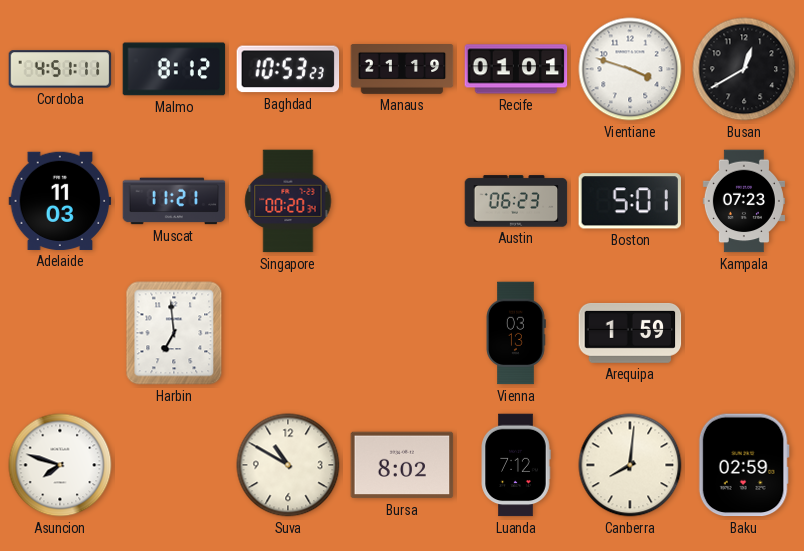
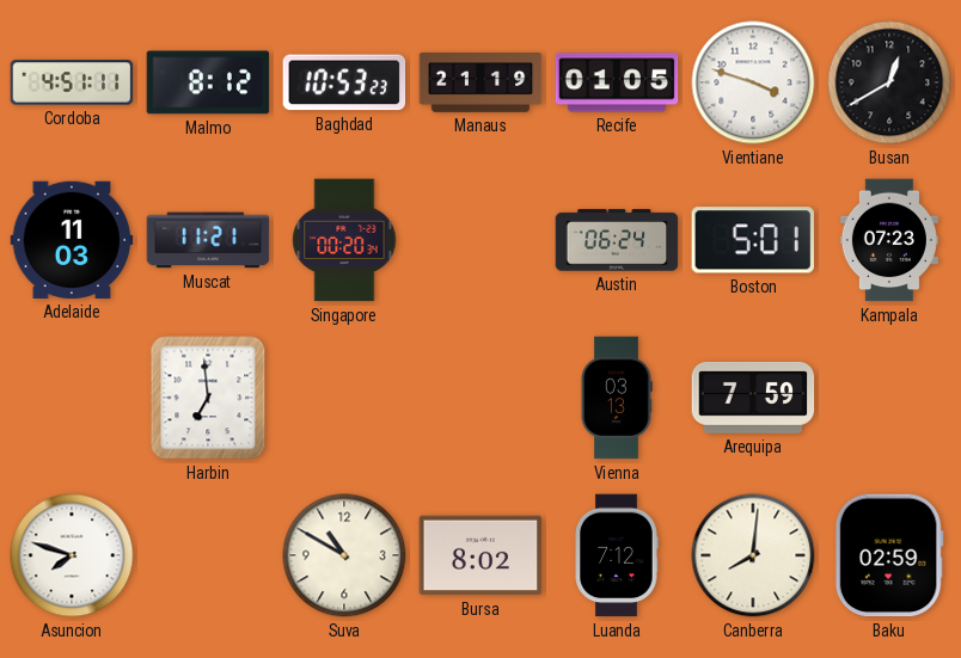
Recife: 01:01 -> 01:05 (617, 82)
Austin: 06:23 -> 06:24 (617, 240)
Arequipa: 1:59 -> 7:59 (753, 398)
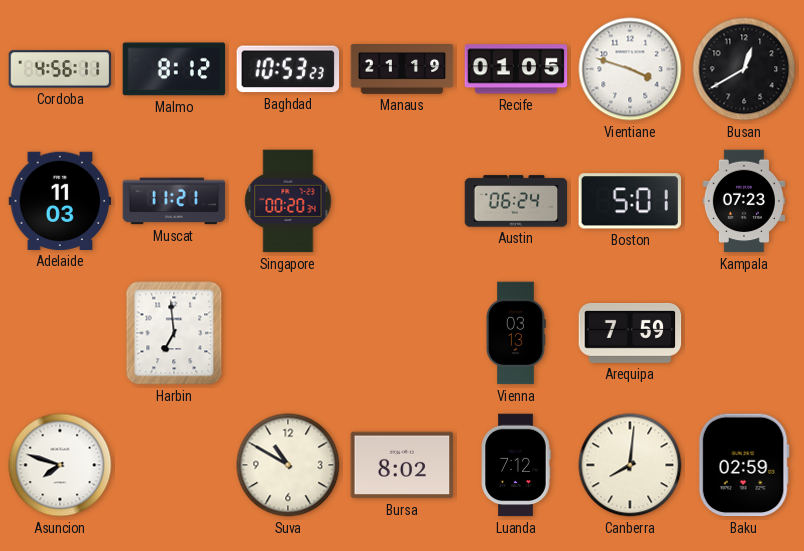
Cordoba: 4:51 -> 4:56 (60, 69)
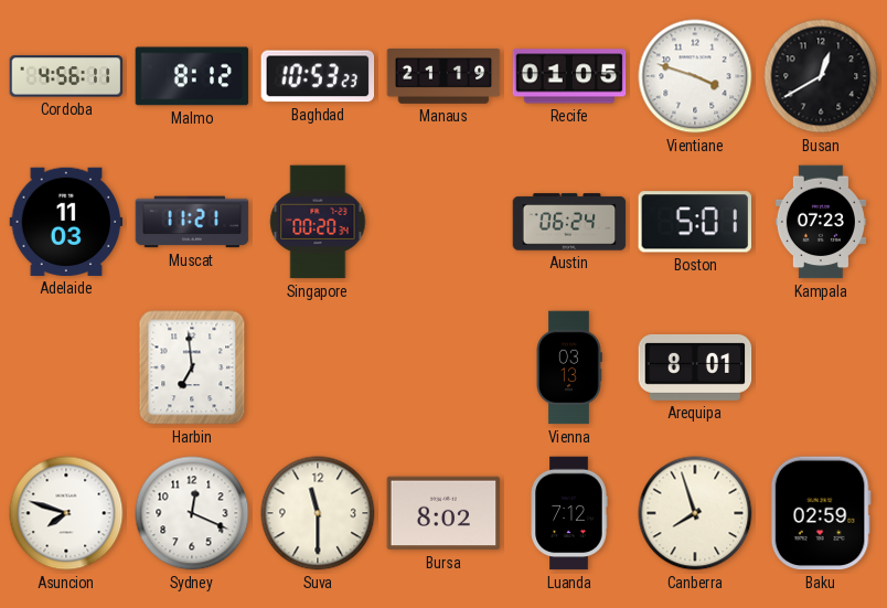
Arequipa: 7:59 -> 8:01 (695, 367)
Sydney: none -> 12:19 (192, 513)
Suva: 10:50 -> 11:30 (318, 513)
Canberra: 8:01 -> 7:57 (695, 513)
